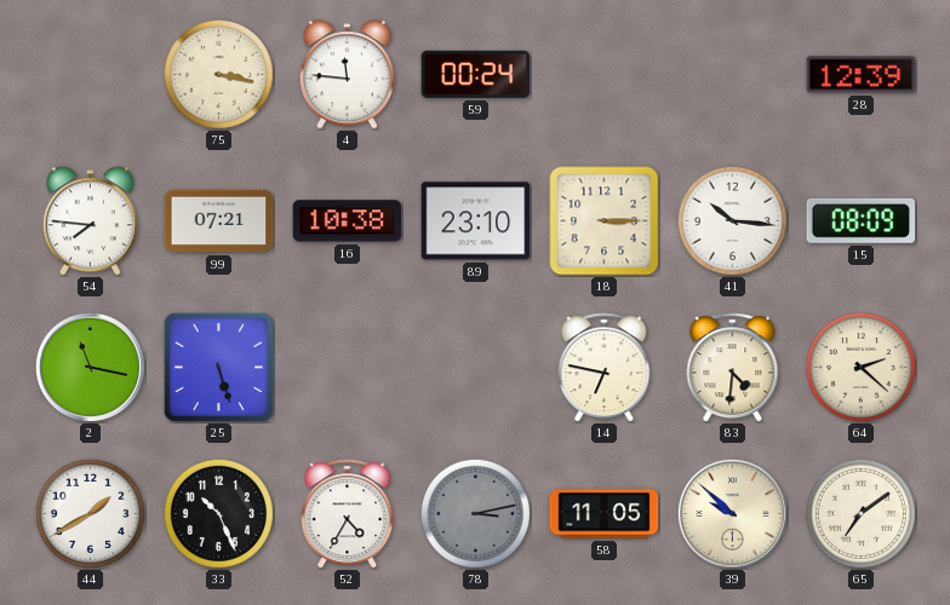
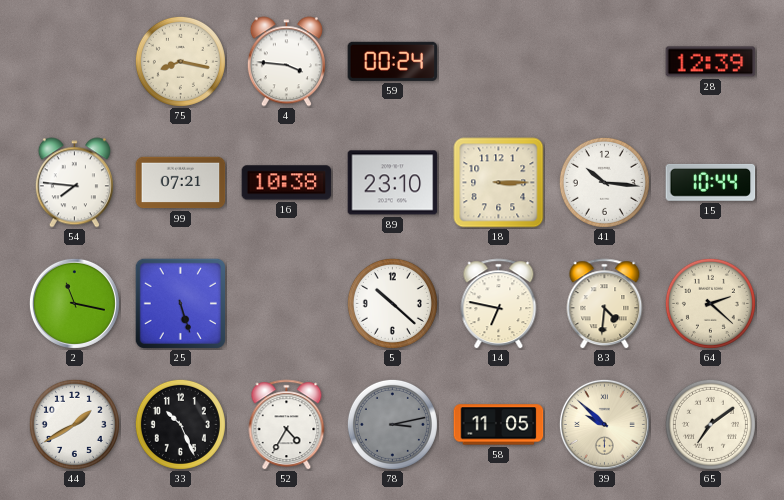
75: 3:17 -> 8:17 (180, 61)
4: 11:46 -> 3:46 (286, 62)
15: 08:09 -> 10:44 (711, 182)
5: none -> 10:22 (392, 303)
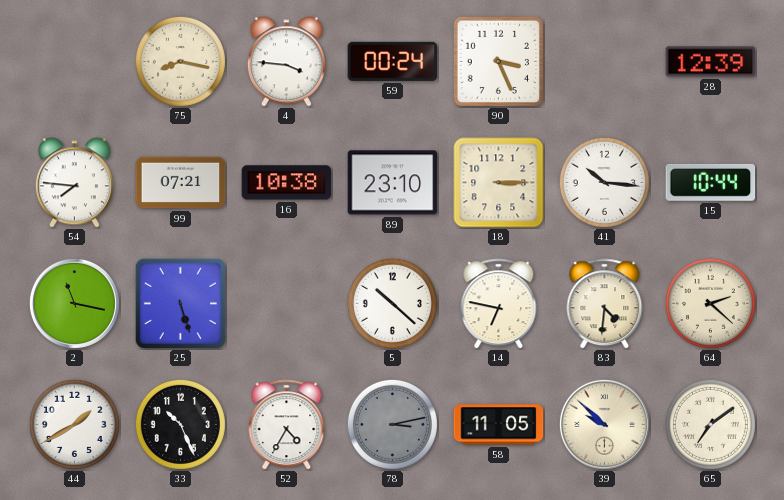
90: none -> 3:26 (498, 61)
